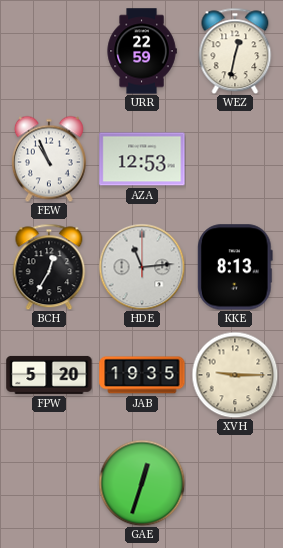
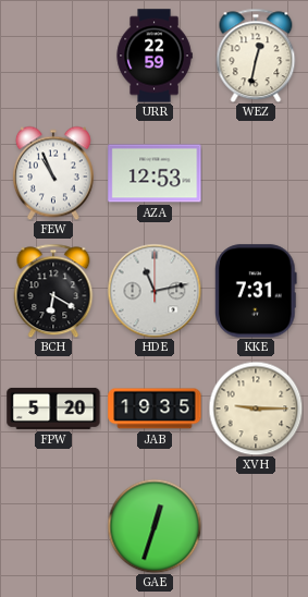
BCH: 12:35 -> 6:20 (53, 291)
HDE: 11:14 -> 11:13 (155, 291)
KKE: 8:13 -> 7:31 (256, 291)
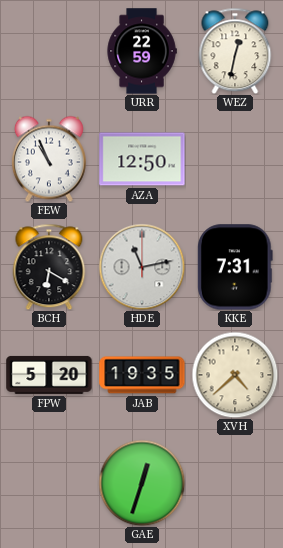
AZA: 12:53 -> 12:50 (142, 159)
XVH: 9:15 -> 4:38 (235, 375)
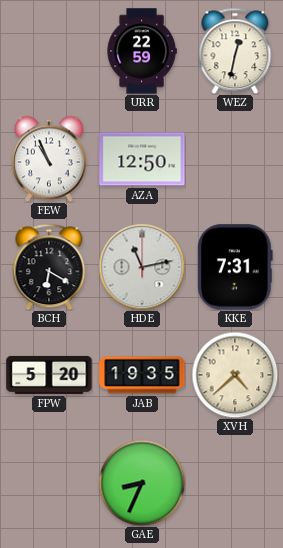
GAE: 12:33 -> 8:34 (142, 483)
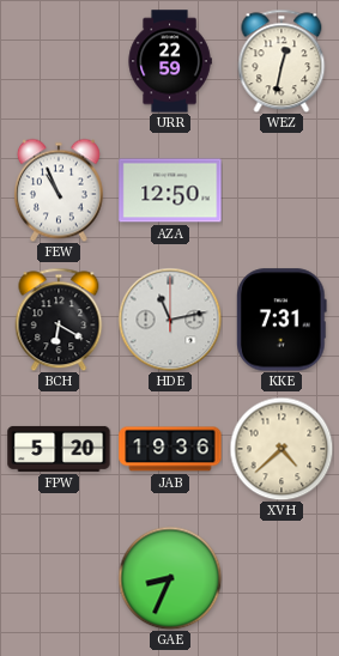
JAB: 19:35 -> 19:36 (170, 449)
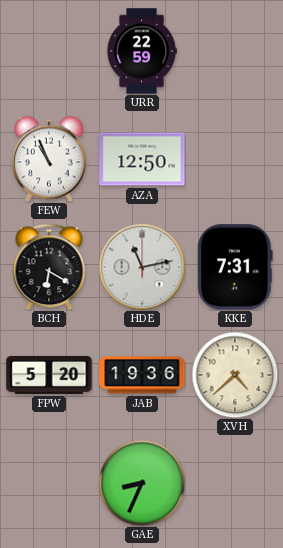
WEZ: 12:32 -> none (282, 61)
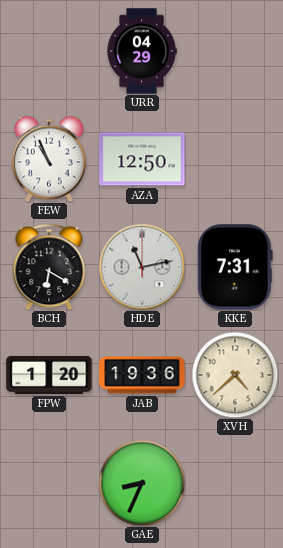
URR: 22:59 -> 04:29 (142, 51)
FPW: 5:20 -> 1:20 (49, 375)
